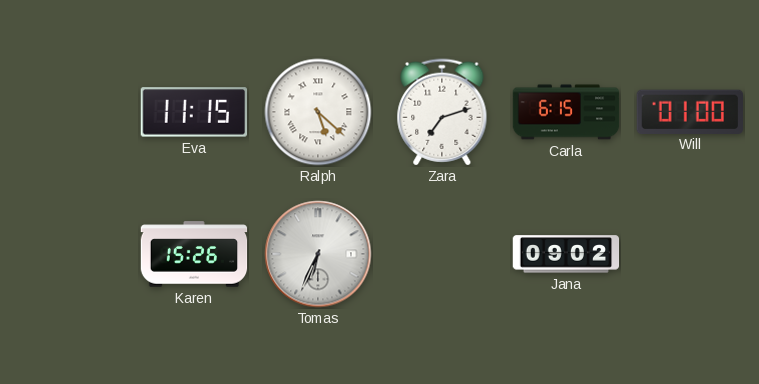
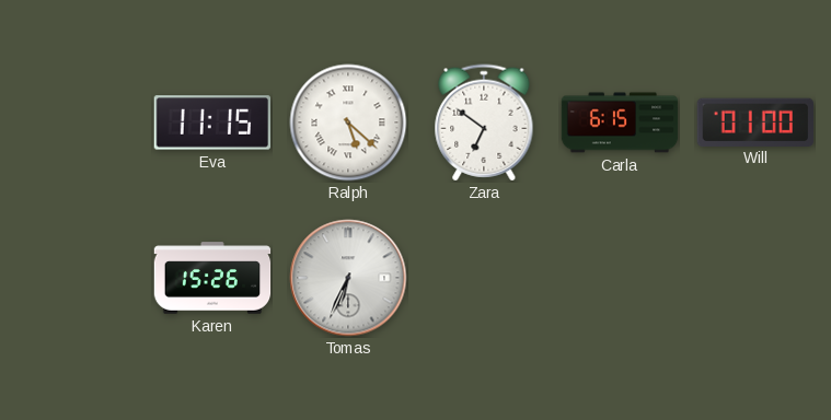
Zara: 7:12 -> 6:51 (484, 122)
Jana: 09:02 -> none (566, 254)
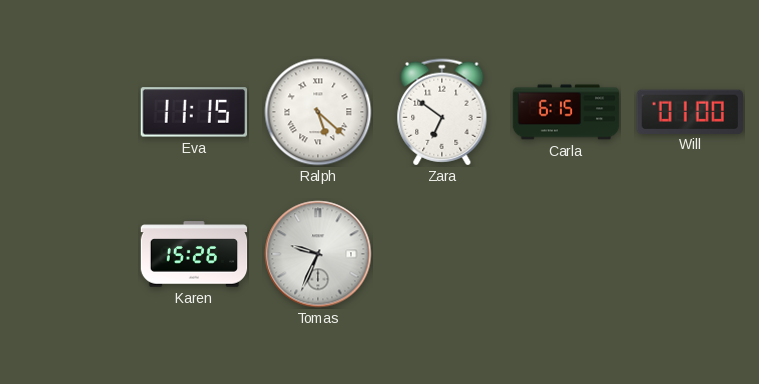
Tomas: 6:34 -> 9:34 (318, 254)
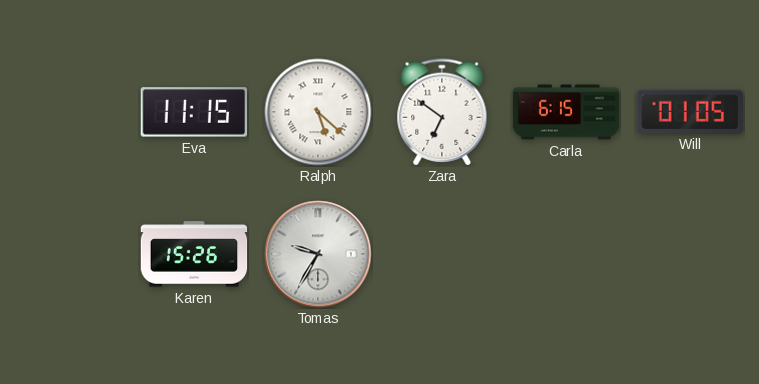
Will: 01:00 -> 01:05 (689, 111)
Tomas: 9:34 -> 9:35 (318, 254)
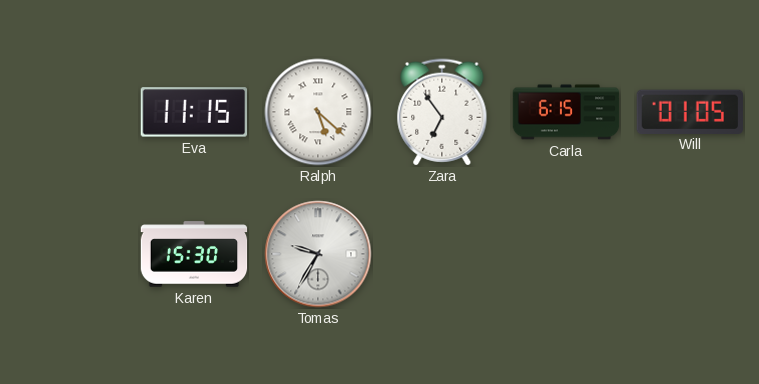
Zara: 6:51 -> 6:54 (442, 112)
Karen: 15:26 -> 15:30 (194, 254)
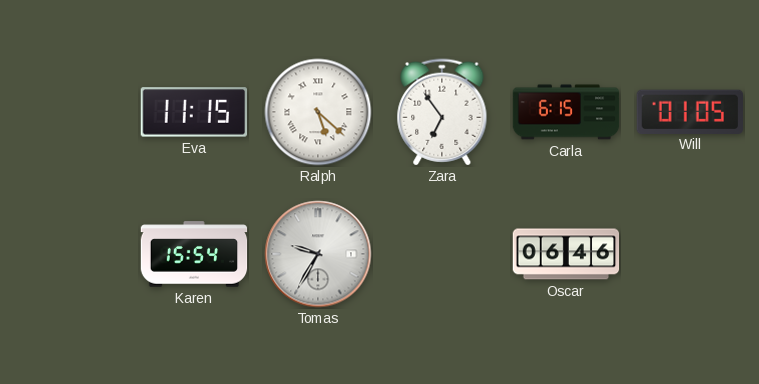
Karen: 15:30 -> 15:54 (194, 254)
Oscar: none -> 06:46 (566, 254)
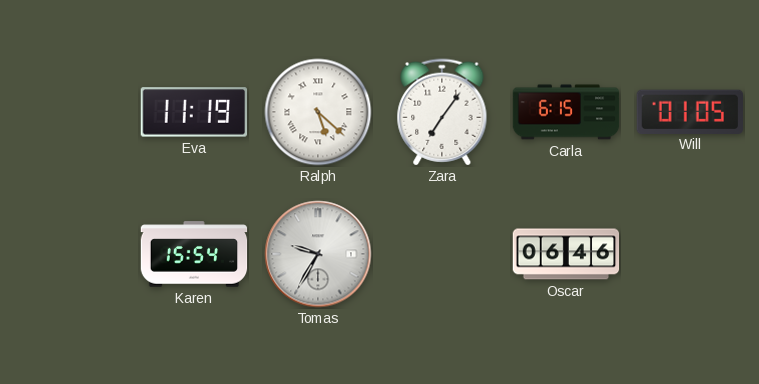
Eva: 11:15 -> 11:19 (194, 112)
Zara: 6:54 -> 7:06 (442, 112)
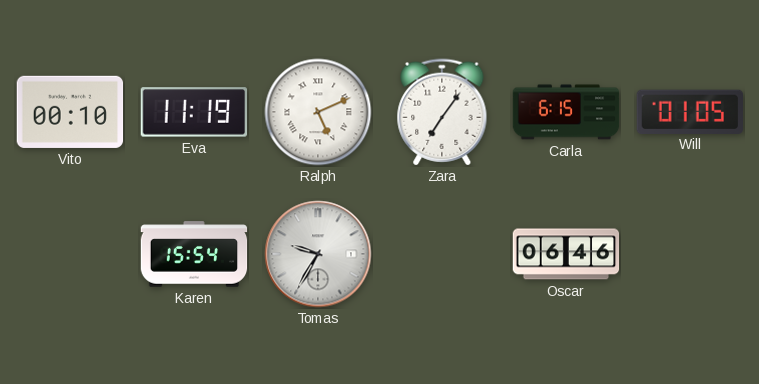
Vito: none -> 00:10 (70, 112)
Ralph: 5:22 -> 5:11 (318, 112)
